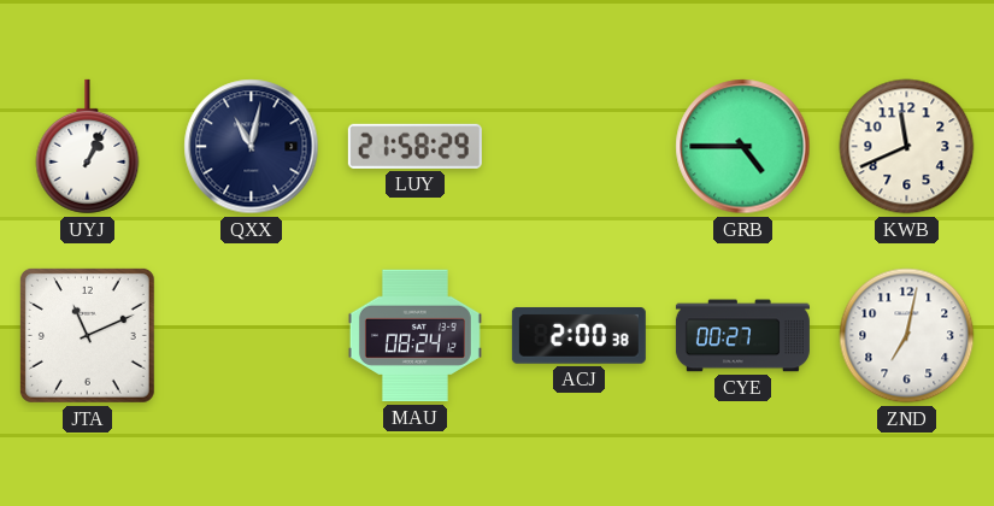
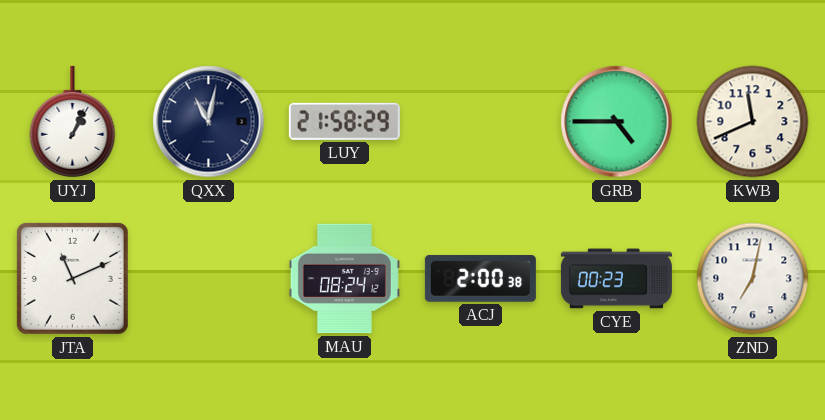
CYE: 00:27 -> 00:23 (616, 279)
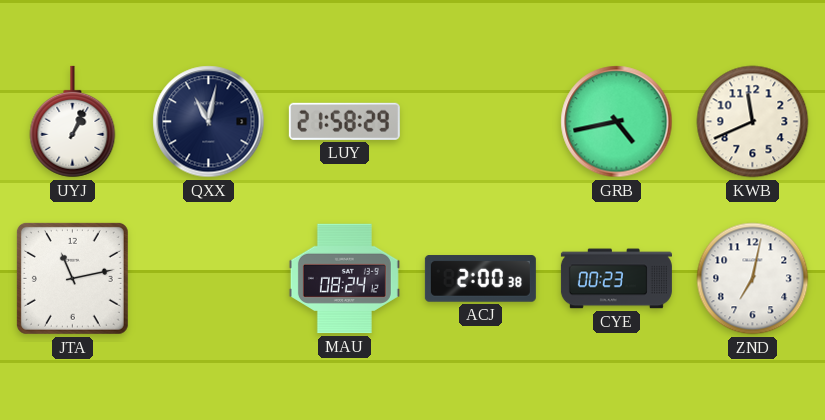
GRB: 4:45 -> 4:43 (617, 122)
JTA: 11:11 -> 11:13 (72, 278)
